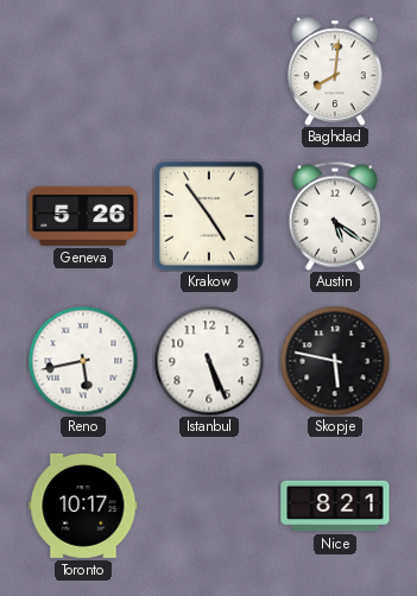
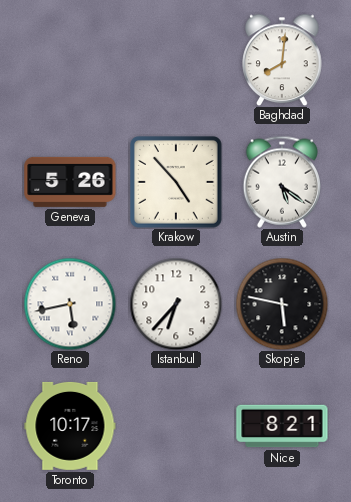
Krakow: 4:54 -> 4:53 (176, 182)
Istanbul: 5:26 -> 6:37 (176, 304)
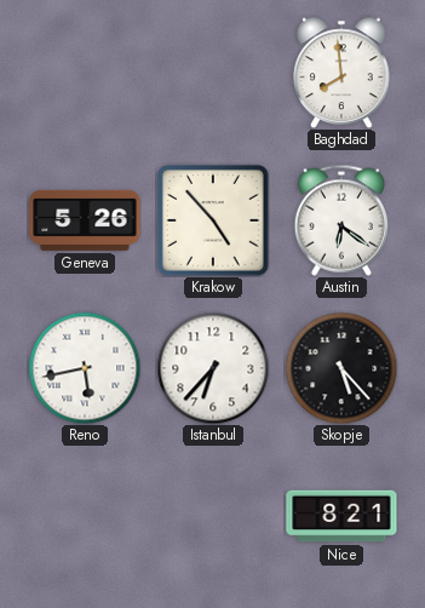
Baghdad: 8:01 -> 7:59 (341, 73)
Austin: 5:21 -> 6:21 (341, 220)
Skopje: 5:47 -> 5:23 (341, 368)
Toronto: 10:17 -> none (70, 426)
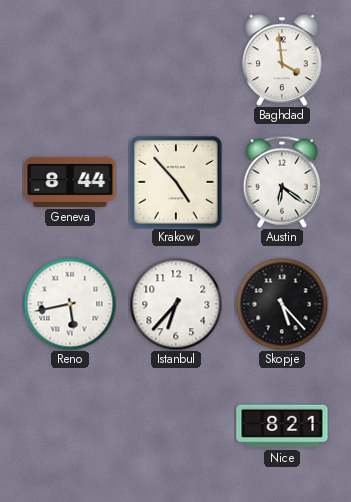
Baghdad: 7:59 -> 3:59 (282, 60)
Geneva: 5:26 -> 8:44 (70, 182)
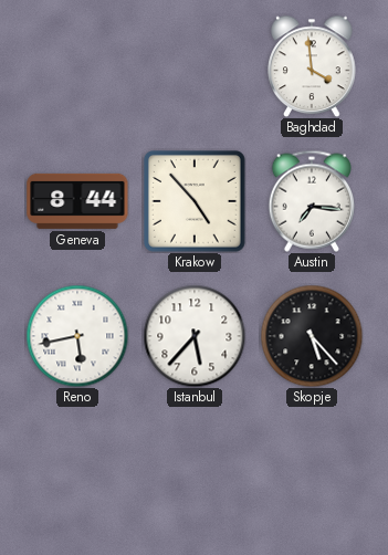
Austin: 6:21 -> 7:16 (312, 201)
Istanbul: 6:37 -> 5:37 (195, 336)
Nice: 8:21 -> none (282, 426)
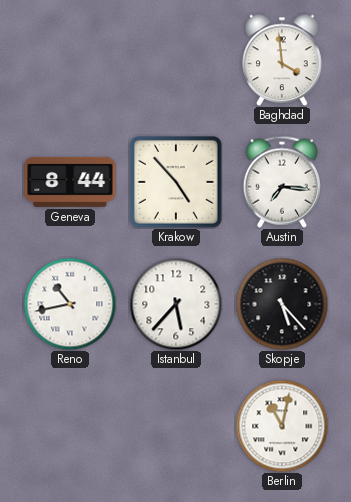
Reno: 5:43 -> 10:43 (70, 304)
Berlin: none -> 11:02 (282, 426)
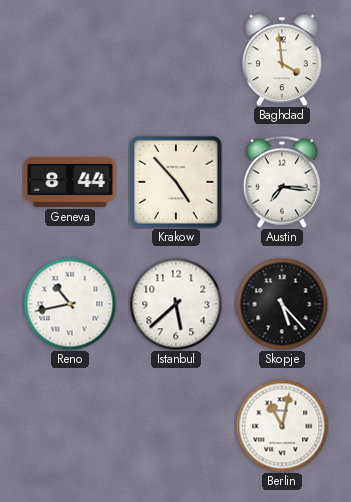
Istanbul: 5:37 -> 5:38 (176, 304)
